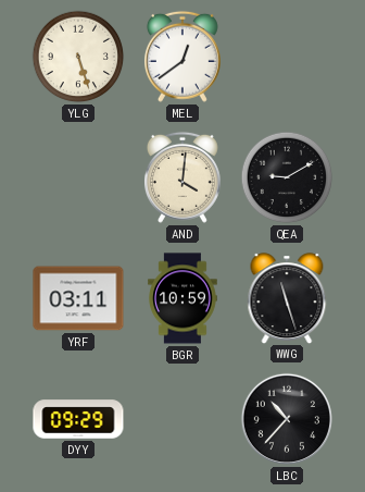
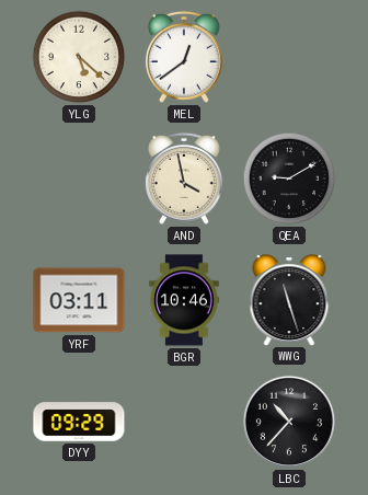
YLG: 5:27 -> 5:22 (79, 57)
AND: 4:01 -> 3:58 (184, 179)
BGR: 10:59 -> 10:46 (184, 300)
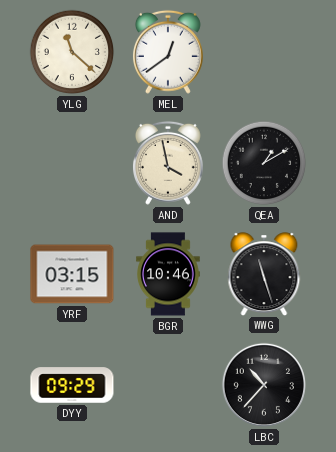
YLG: 5:22 -> 11:22 (72, 52)
QEA: 9:10 -> 1:10 (264, 163)
YRF: 03:11 -> 03:15 (72, 274)
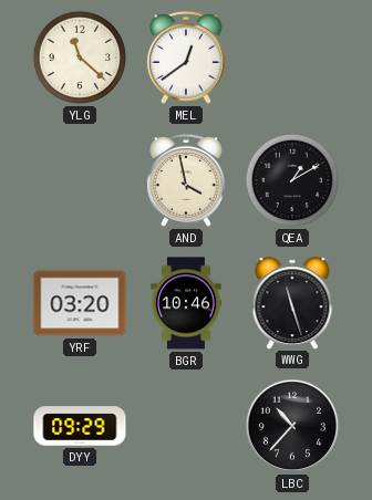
YRF: 03:15 -> 03:20 (80, 303)
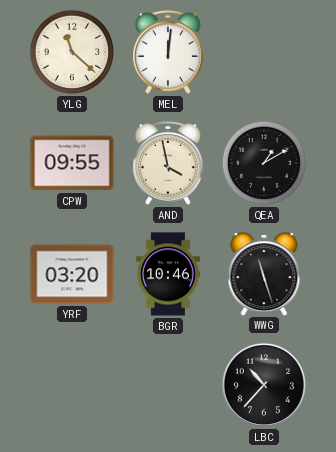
MEL: 12:39 -> 12:01 (168, 52)
CPW: none -> 09:55 (72, 163)
DYY: 09:29 -> none (80, 426)
